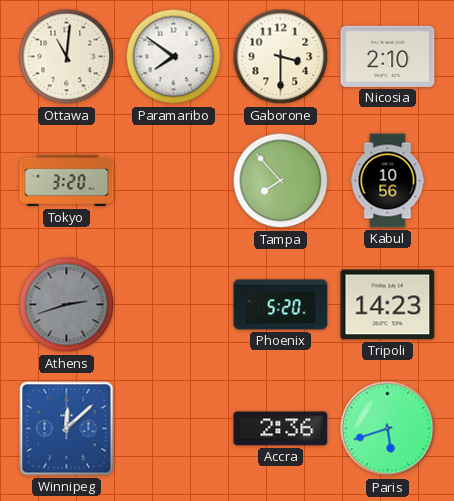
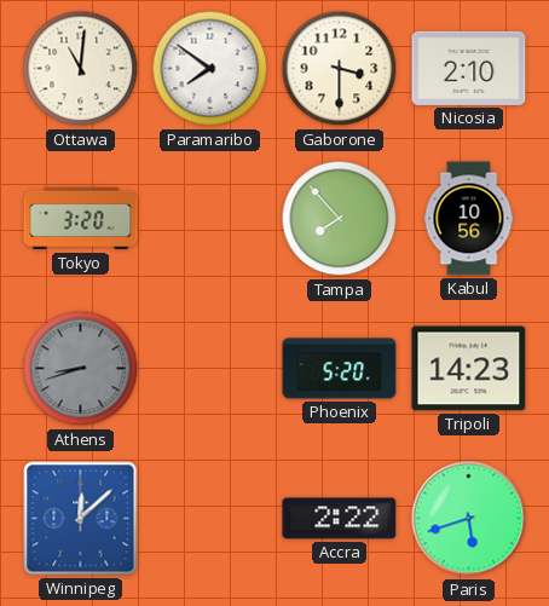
Athens: 2:42 -> 8:42 (81, 369)
Accra: 2:36 -> 2:22 (340, 519)
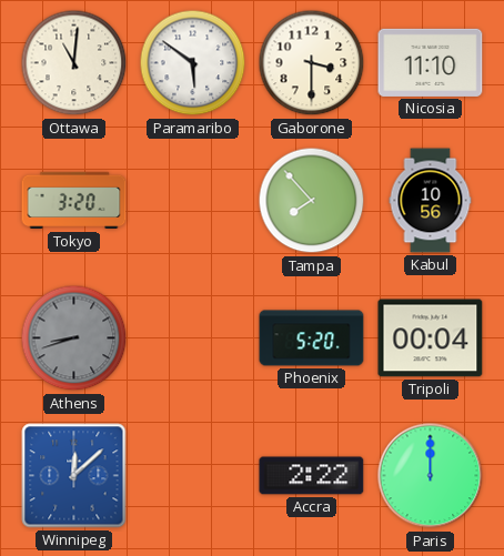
Paramaribo: 7:51 -> 5:51 (193, 63)
Nicosia: 2:10 -> 11:10 (431, 62)
Tripoli: 14:23 -> 00:04 (431, 338)
Paris: 5:42 -> 12:00 (431, 476)
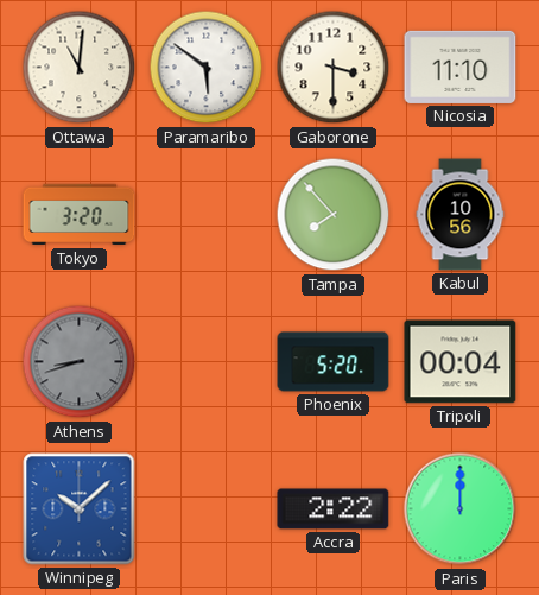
Winnipeg: 12:08 -> 10:08 (80, 509)
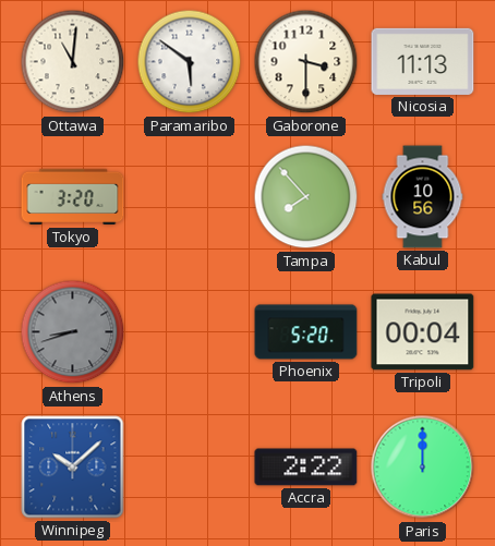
Nicosia: 11:10 -> 11:13 (423, 61)
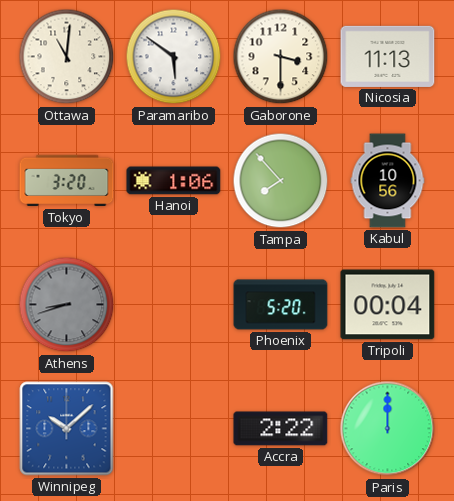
Hanoi: none -> 1:06 (174, 181)
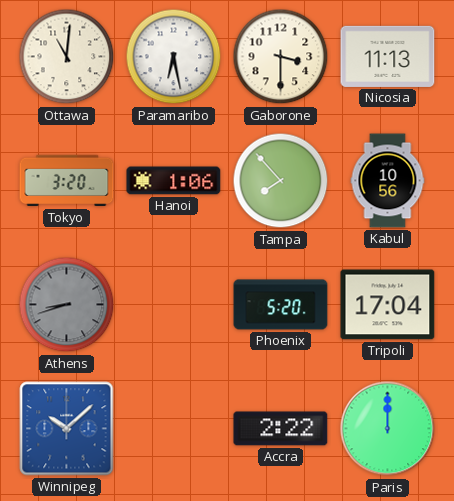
Paramaribo: 5:51 -> 6:28 (174, 57)
Tripoli: 00:04 -> 17:04 (388, 305)
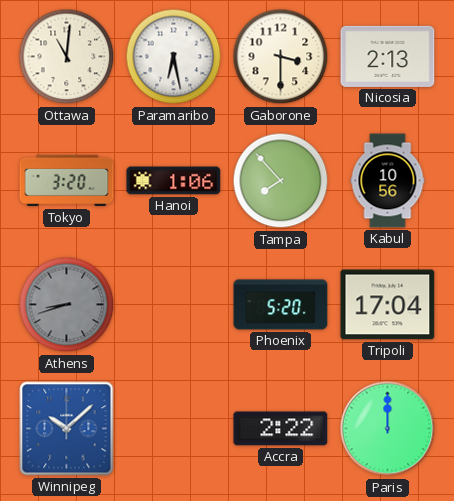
Nicosia: 11:13 -> 2:13 (388, 56)
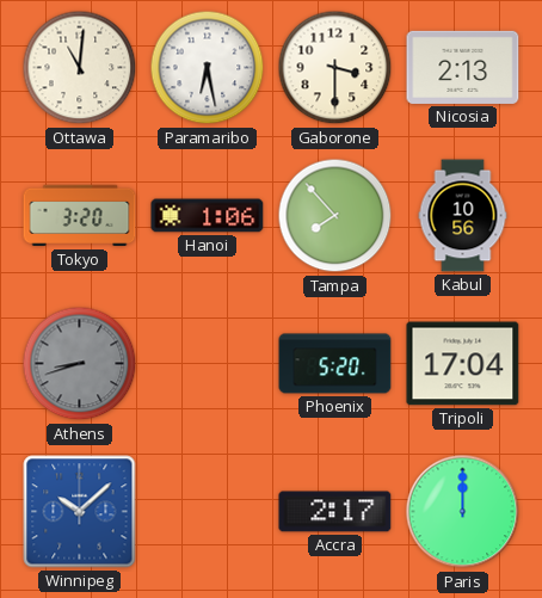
Accra: 2:22 -> 2:17 (335, 512)
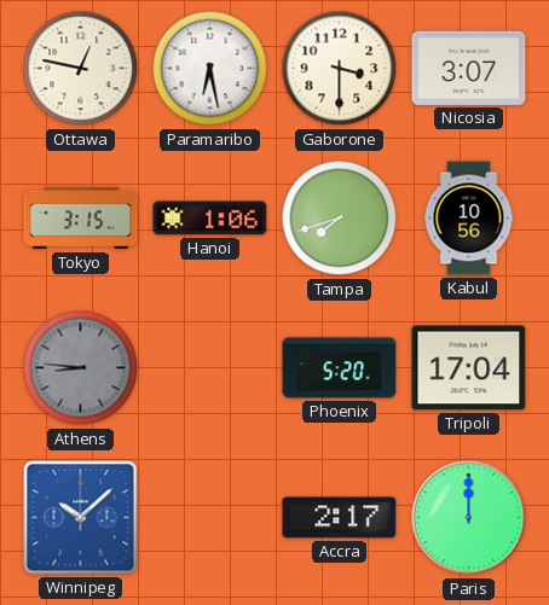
Ottawa: 11:01 -> 12:47 (81, 69)
Nicosia: 2:13 -> 3:07 (469, 68)
Tokyo: 3:20 -> 3:15 (81, 219)
Tampa: 7:53 -> 7:42 (340, 219)
Athens: 8:42 -> 8:46 (81, 368)
